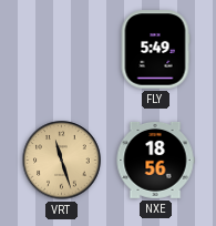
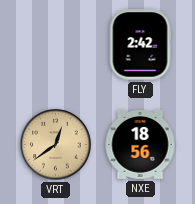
FLY: 5:49 -> 2:42 (140, 45)
VRT: 11:27 -> 12:39 (56, 145)
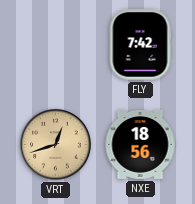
FLY: 2:42 -> 7:42 (140, 45)
VRT: 12:39 -> 12:42 (56, 145)
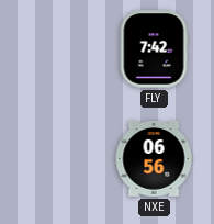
VRT: 12:42 -> none (56, 145)
NXE: 18:56 -> 06:56 (154, 158)
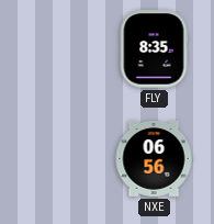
FLY: 7:42 -> 8:35 (154, 49)
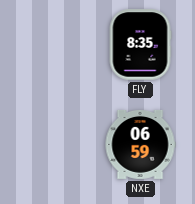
NXE: 06:56 -> 06:59 (140, 144)
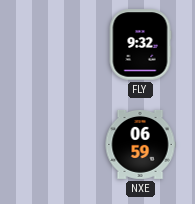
FLY: 8:35 -> 9:32 (140, 45)
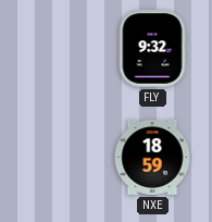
NXE: 06:59 -> 18:59 (152, 157)
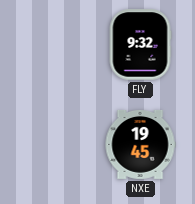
NXE: 18:59 -> 19:45 (140, 144)
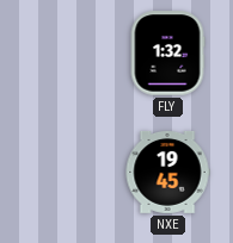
FLY: 9:32 -> 1:32 (167, 54)
